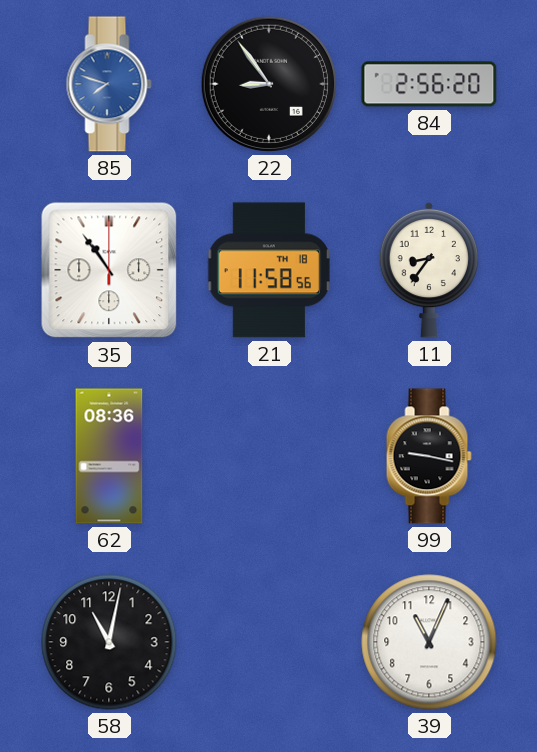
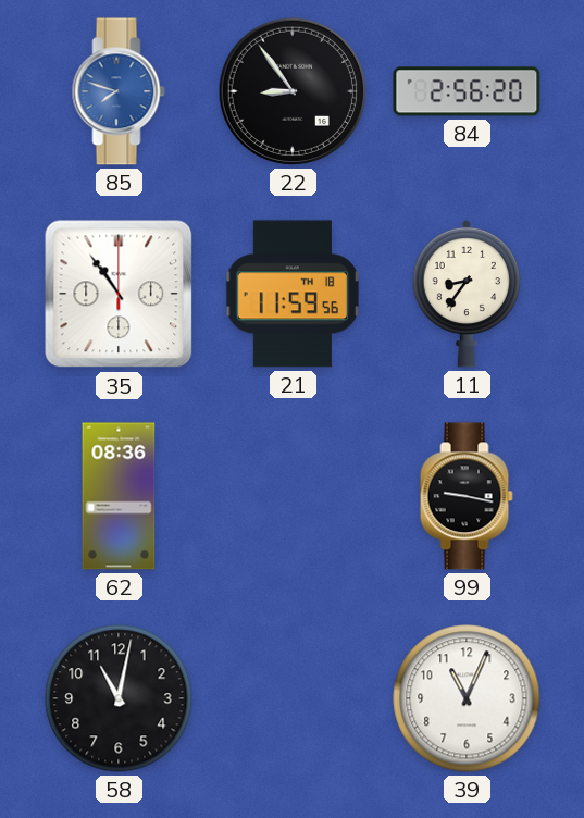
21: 11:58 -> 11:59 (293, 294)
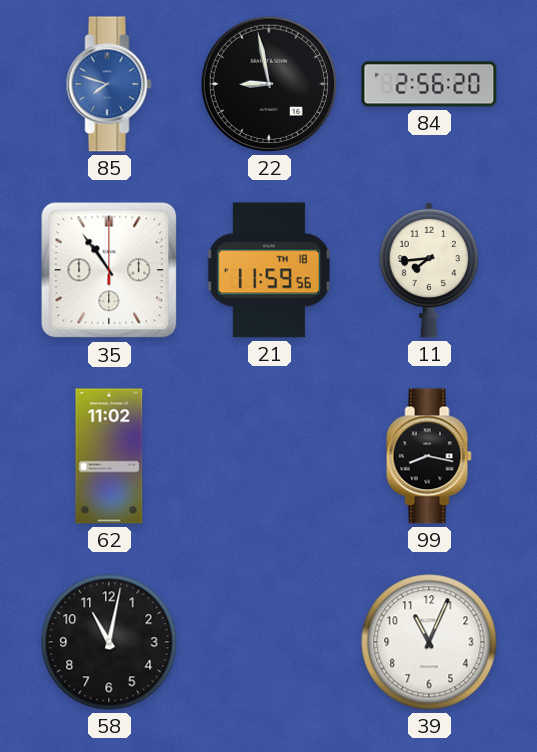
22: 8:54 -> 8:58 (269, 84)
11: 8:36 -> 7:44 (429, 270)
62: 08:36 -> 11:02 (109, 456)
99: 9:17 -> 8:17 (429, 456)
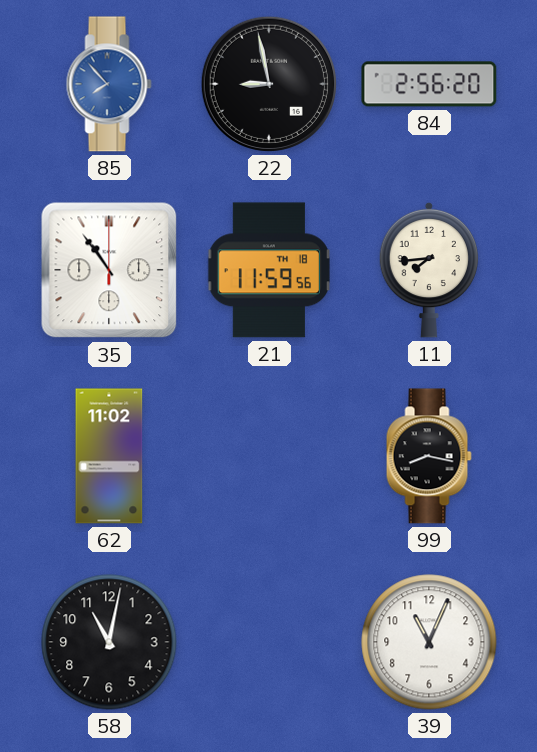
85: 7:48 -> 7:53 (109, 84)
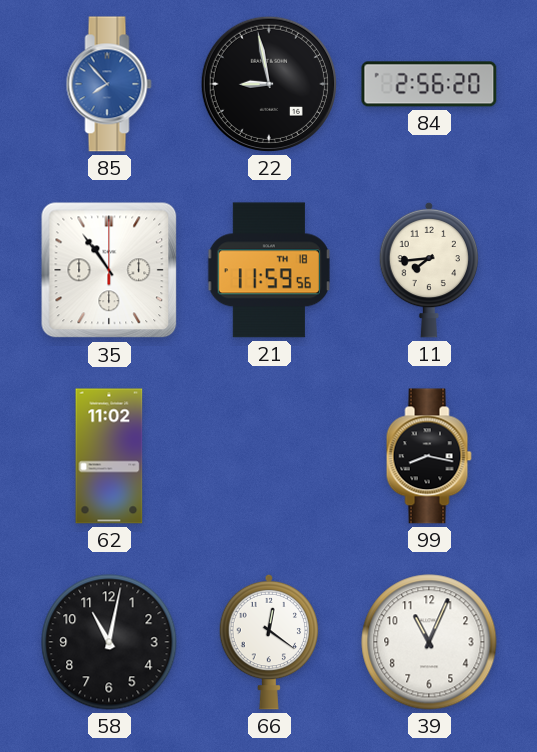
66: none -> 12:21 (269, 642)
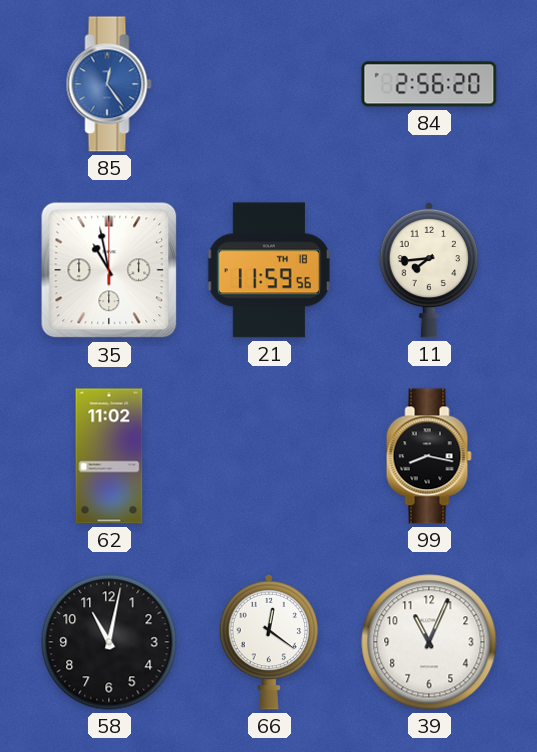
85: 7:53 -> 12:24 (109, 84)
22: 8:58 -> none (269, 84)
35: 10:54 -> 10:58 (109, 270)
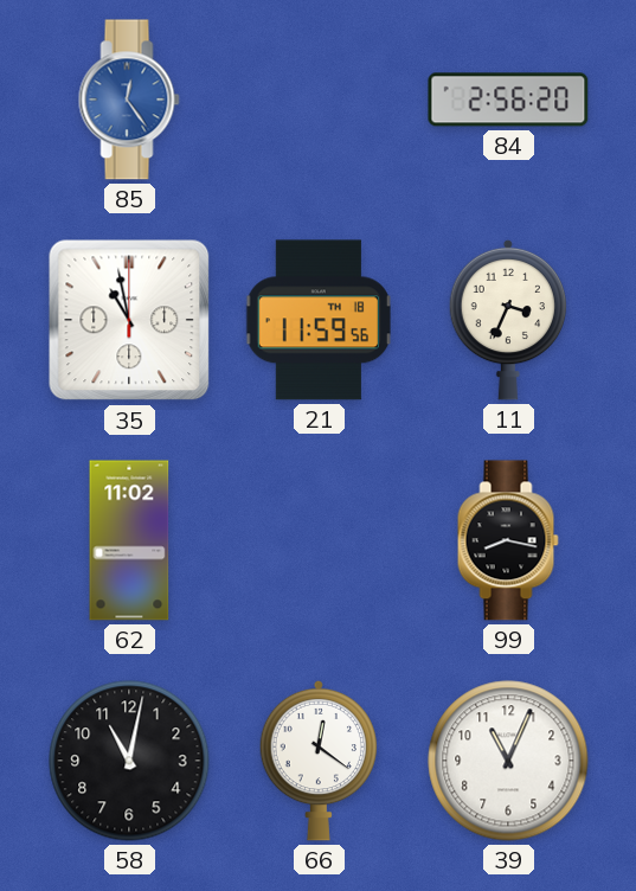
11: 7:44 -> 3:34 (508, 320)
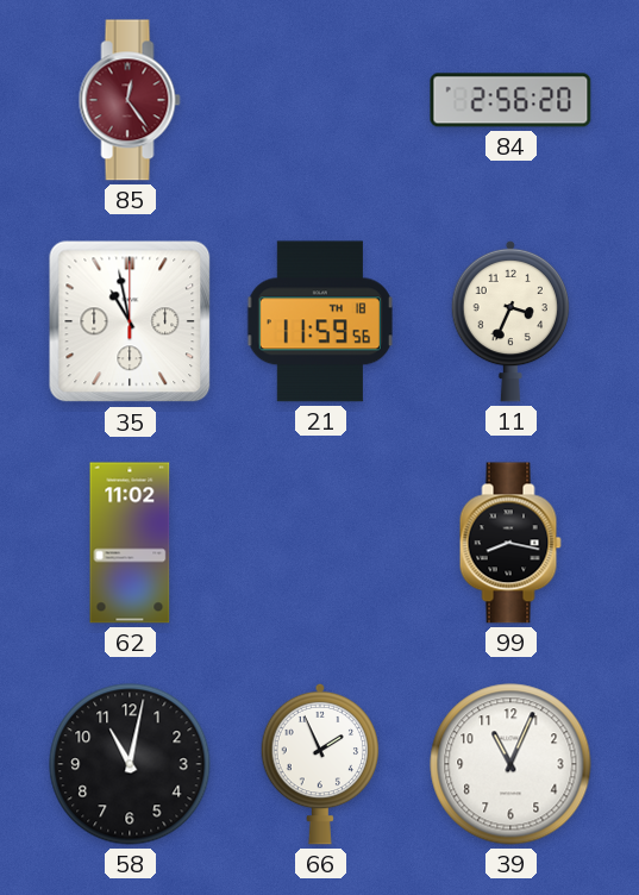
85 dial: blue -> burgundy (130, 100)
66: 12:21 -> 1:56 (320, 764)
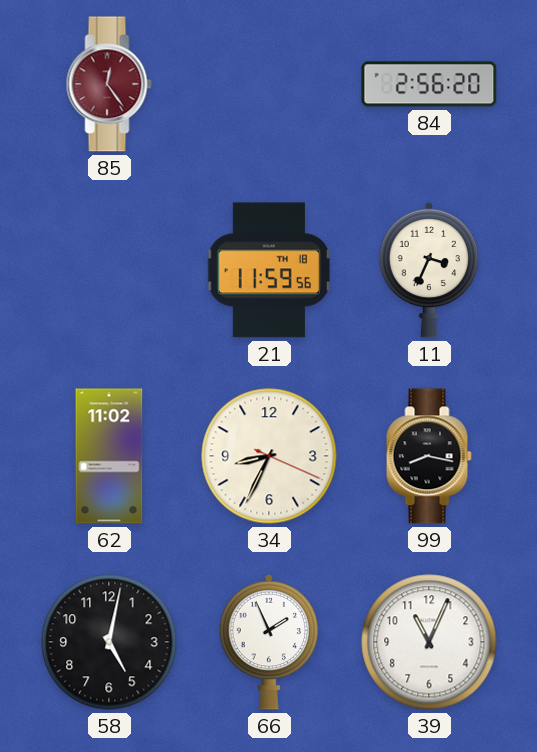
35: 10:58 -> none (130, 321)
34: none -> 8:34 (269, 456)
58: 11:02 -> 5:02 (109, 642)
